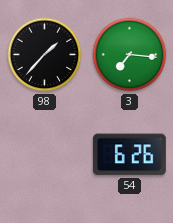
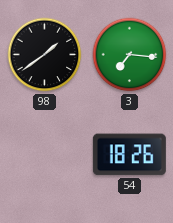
98: 1:37 -> 1:39 (45, 55)
54: 6:26 -> 18:26 (129, 155)
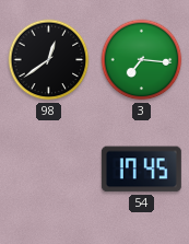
98: 1:39 -> 12:39 (49, 60)
54: 18:26 -> 17:45 (141, 170)
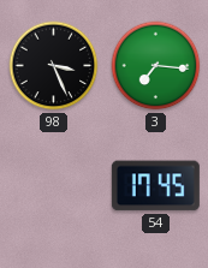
98: 12:39 -> 3:26 (54, 66)
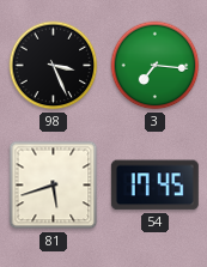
81: none -> 5:42 (54, 186)
